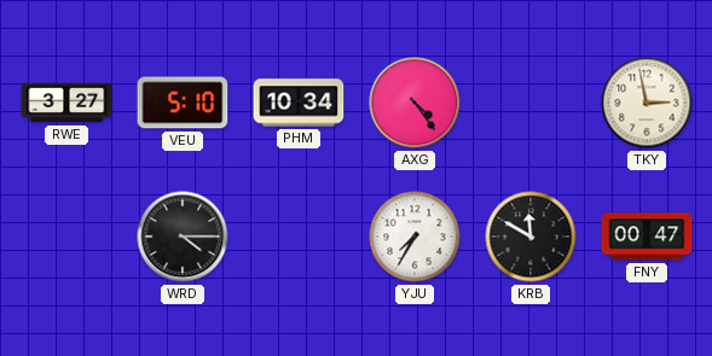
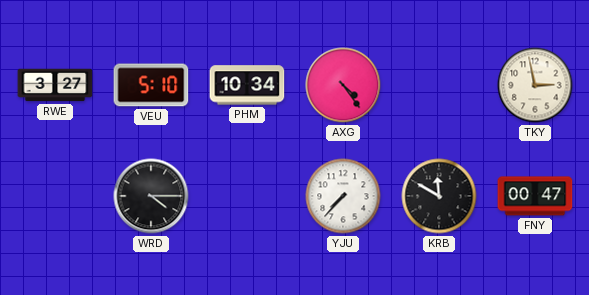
YJU: 7:35 -> 7:37 (343, 196)
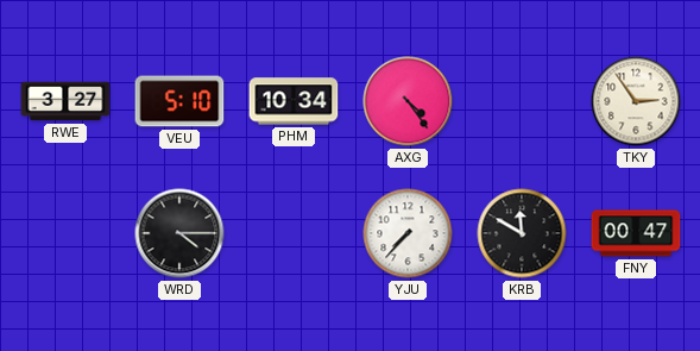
TKY: 2:58 -> 2:54 (636, 101)
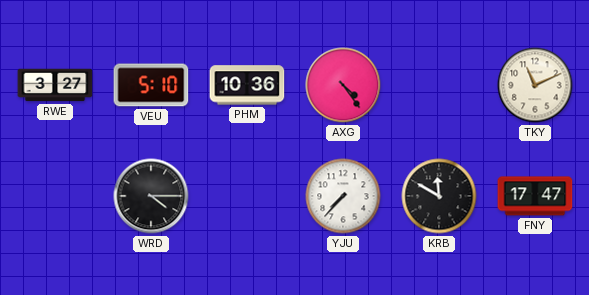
PHM: 10:34 -> 10:36 (247, 85)
TKY: 2:54 -> 11:11 (535, 85)
FNY: 00:47 -> 17:47 (535, 196)
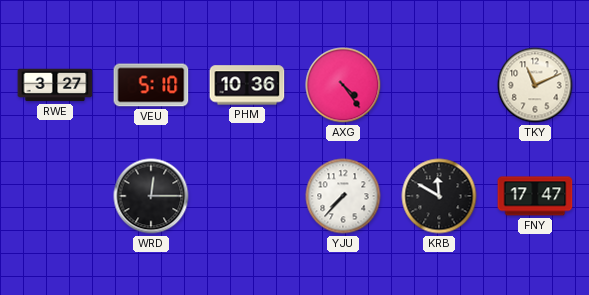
WRD: 4:15 -> 12:15 (151, 196)
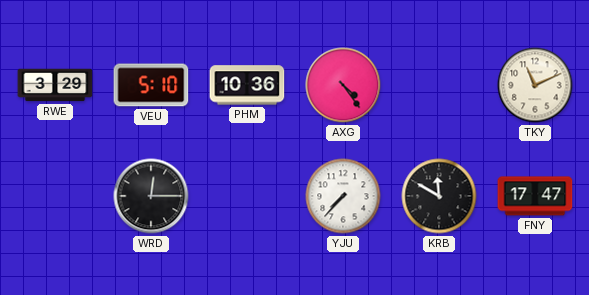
RWE: 3:27 -> 3:29 (55, 85)
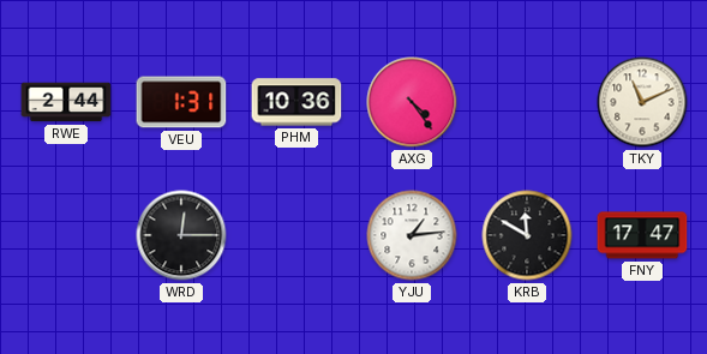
RWE: 3:29 -> 2:44 (66, 102)
VEU: 5:10 -> 1:31 (181, 102)
YJU: 7:37 -> 1:14 (412, 235)
